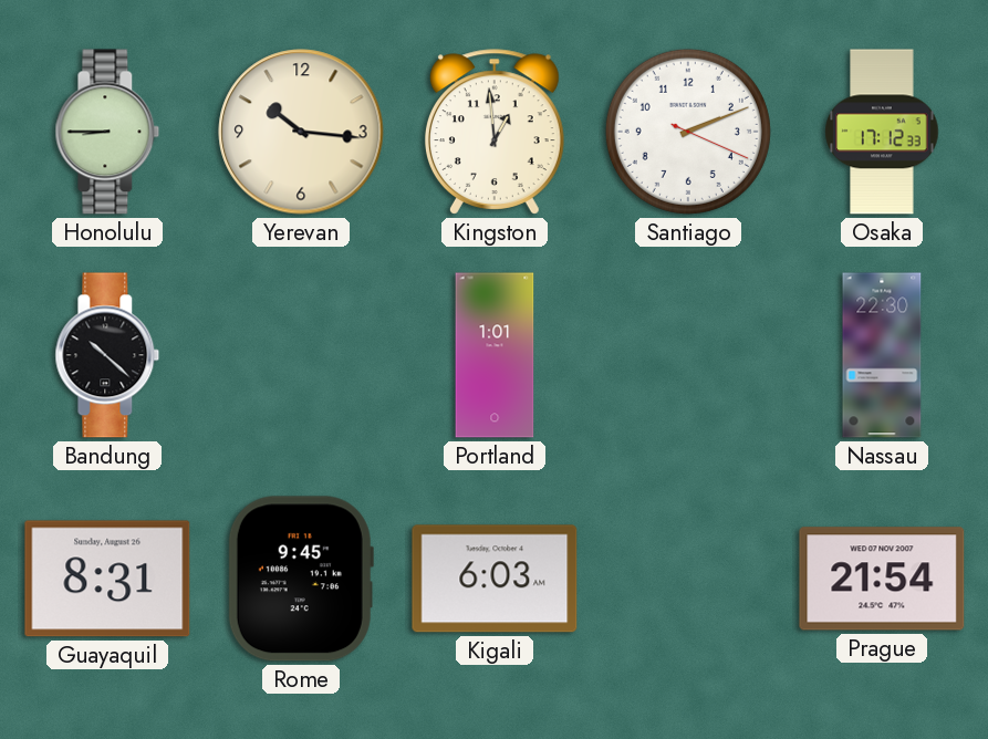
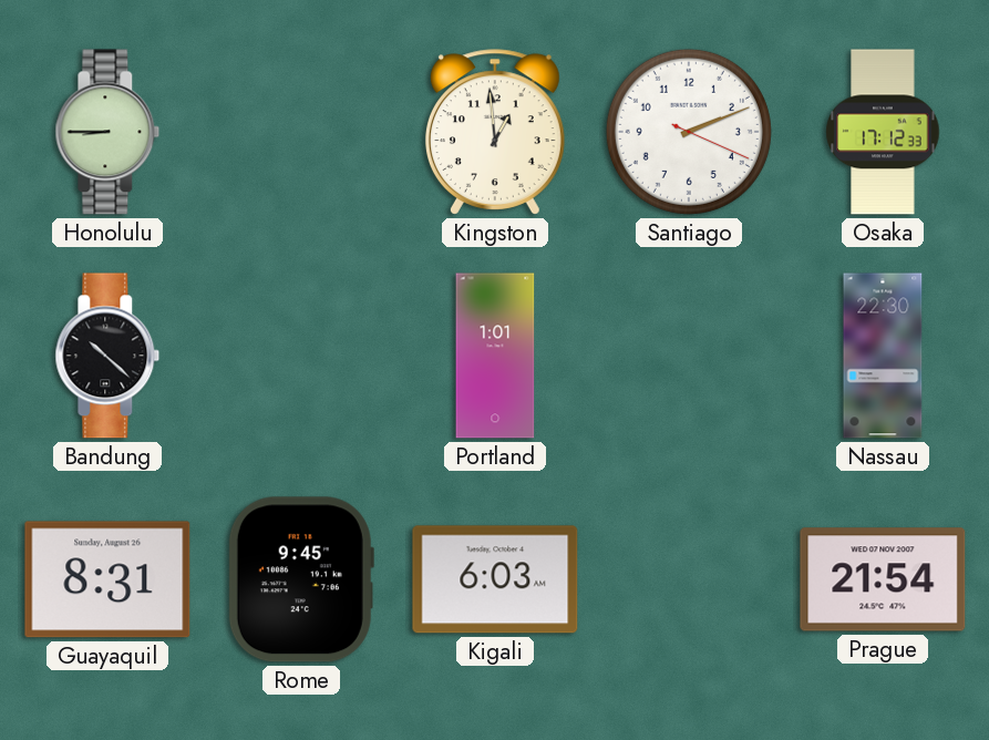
Yerevan: 10:16 -> none (301, 132)
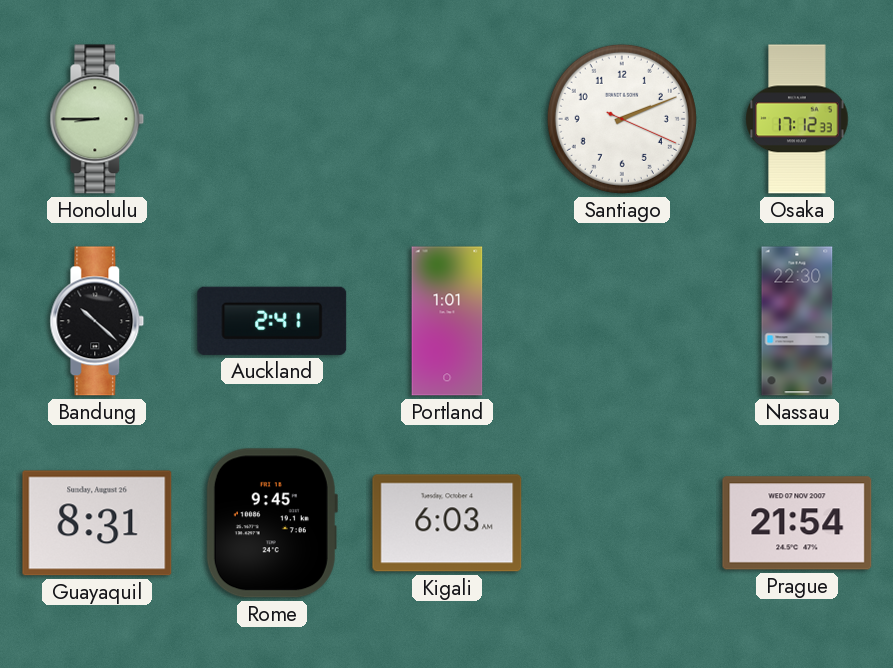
Kingston: 12:59 -> none (495, 132)
Auckland: none -> 2:41 (272, 321)
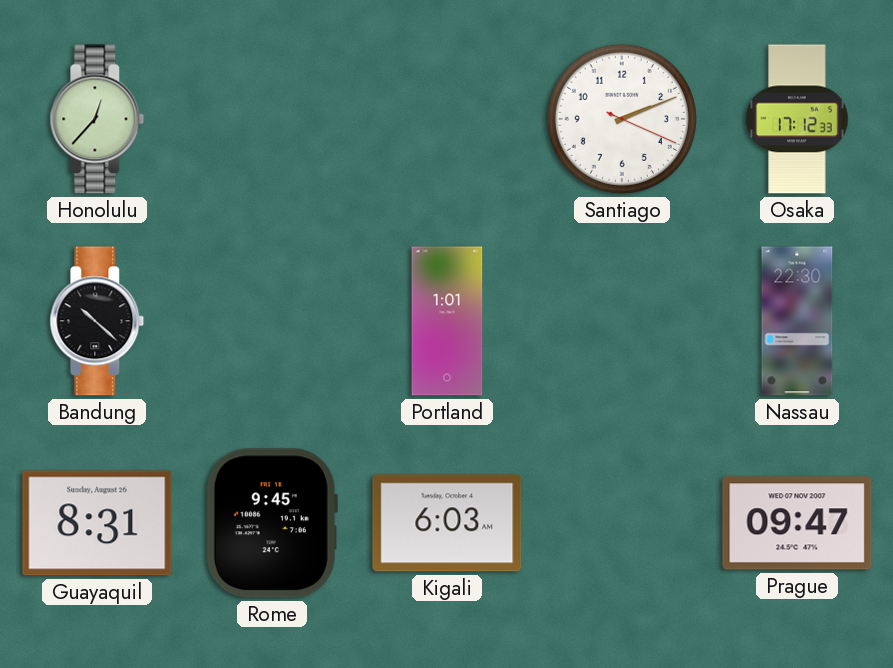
Honolulu: 8:45 -> 12:37 (97, 119)
Auckland: 2:41 -> none (272, 321)
Prague: 21:54 -> 09:47 (797, 523)
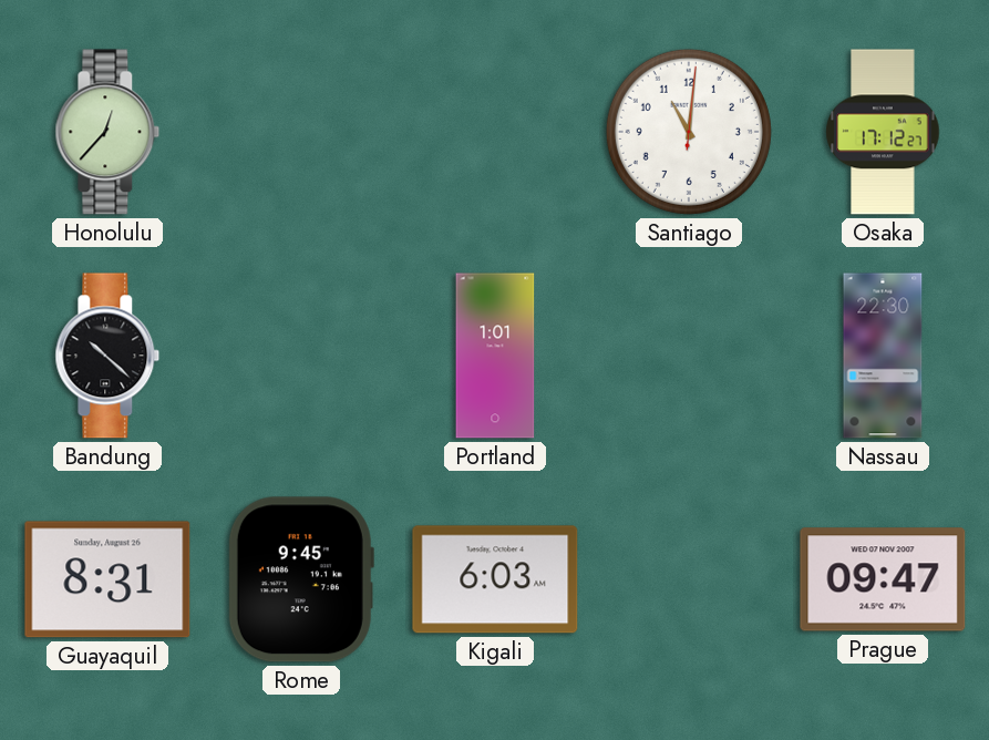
Santiago: 2:11 -> 11:01 (689, 132)
Osaka: 17:12:33 -> 17:12:27 (883, 132)
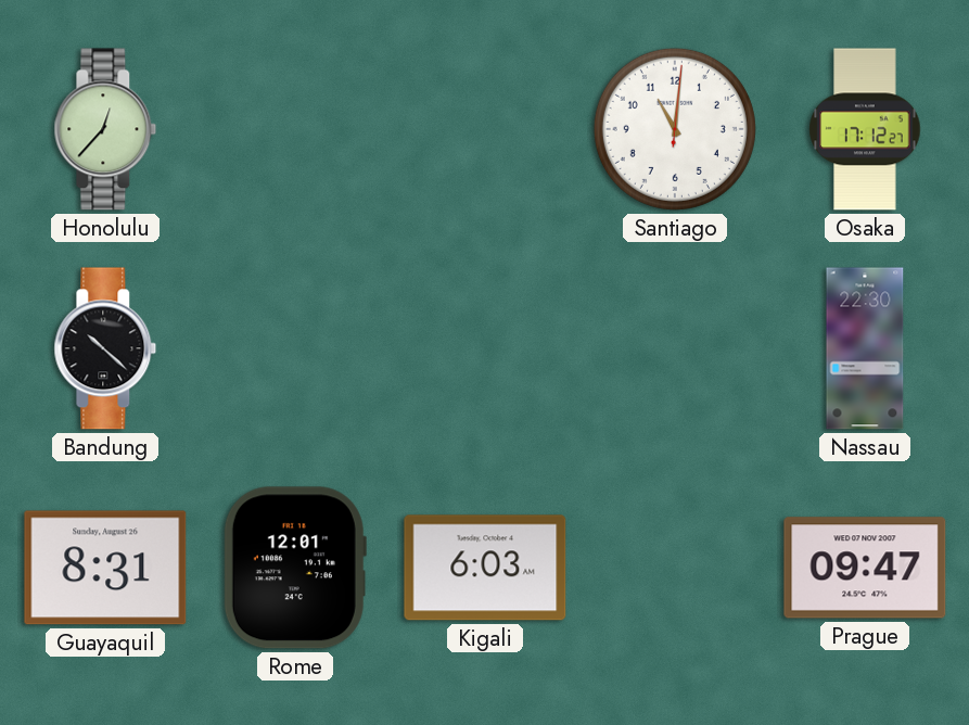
Portland: 1:01 -> none (495, 356)
Rome: 9:45 -> 12:01 (295, 568)
